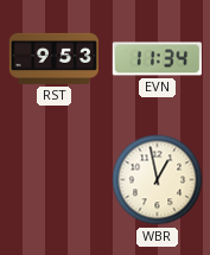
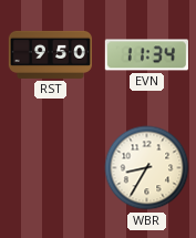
RST: 9:53 -> 9:50 (50, 54)
WBR: 12:58 -> 8:35 (147, 168)
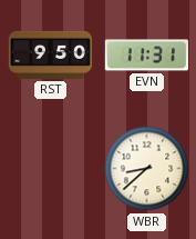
EVN: 11:34 -> 11:31 (146, 56)
WBR: 8:35 -> 8:38 (147, 169)
